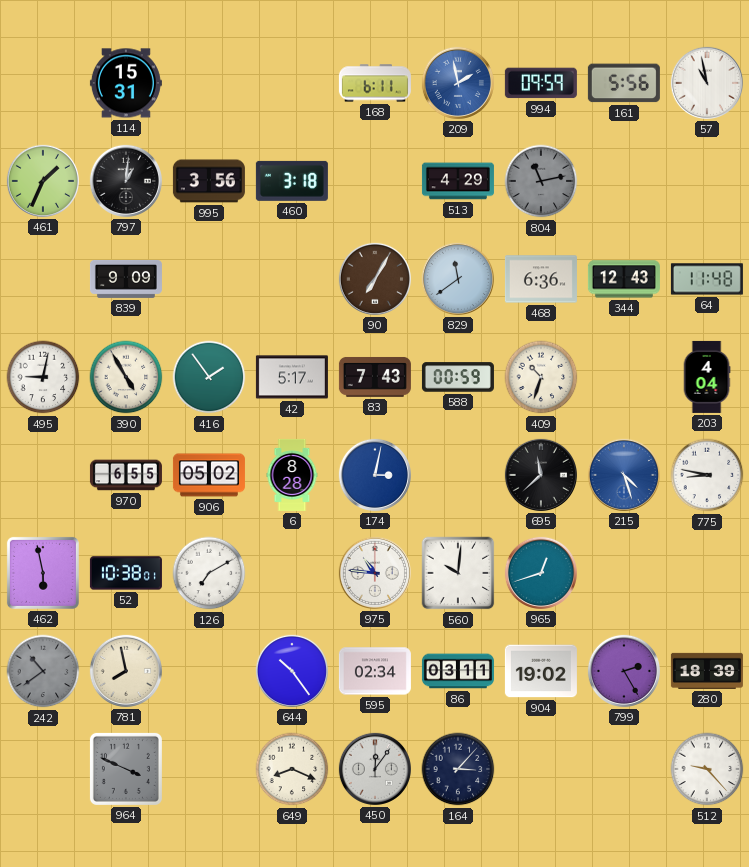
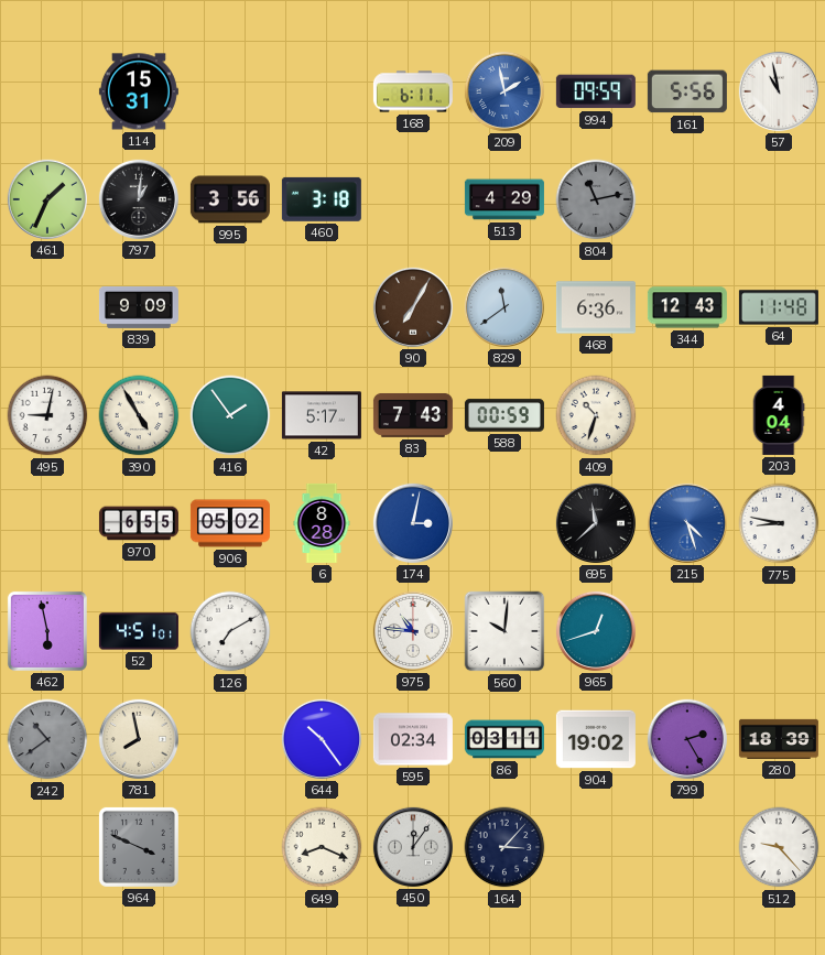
52: 10:38 -> 4:51 (139, 631)
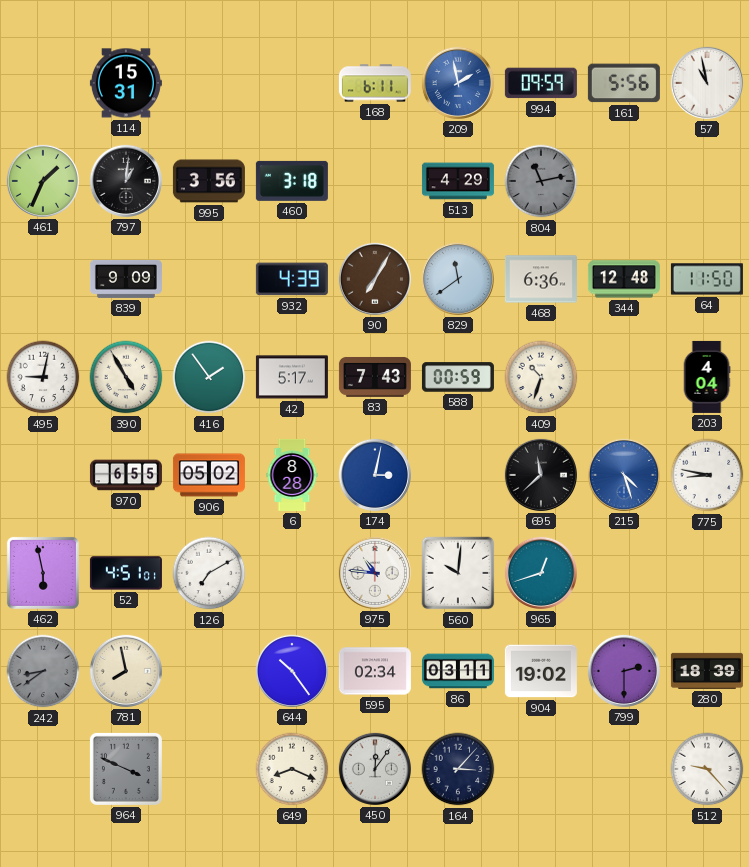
932: none -> 4:39 (292, 279)
344: 12:43 -> 12:48 (624, 279)
64: 11:48 -> 11:50 (707, 279)
242: 10:39 -> 8:39 (43, 671)
799: 2:25 -> 2:30 (624, 671)
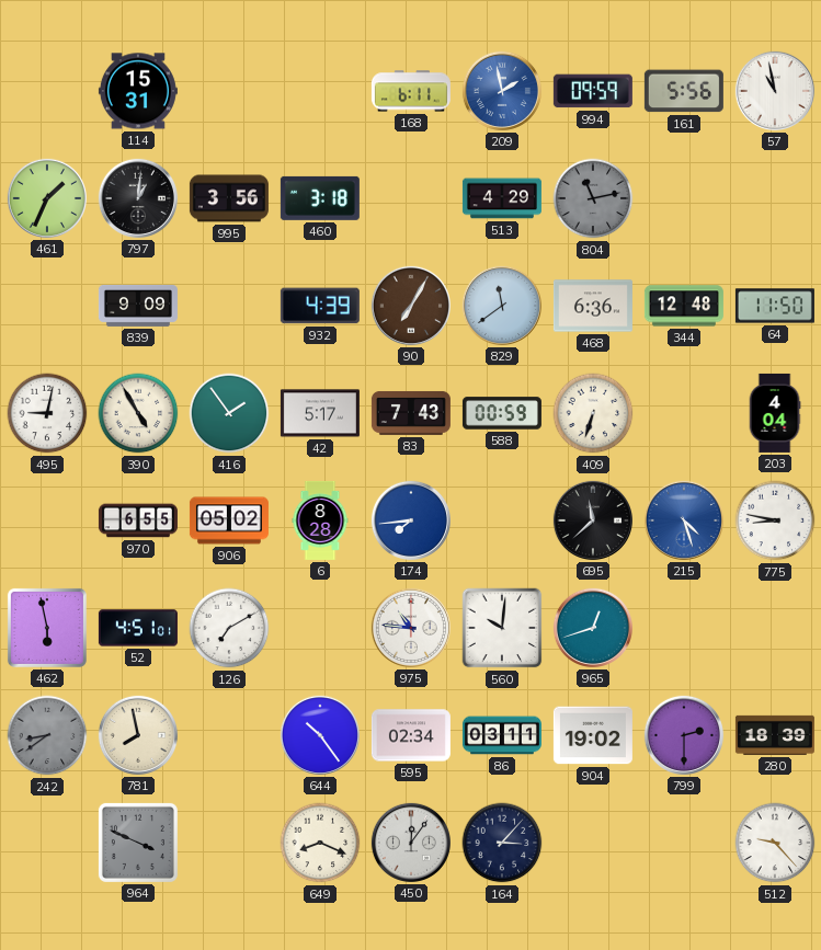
409: 10:33 -> 6:33 (593, 413)
174: 3:02 -> 7:44 (411, 520)
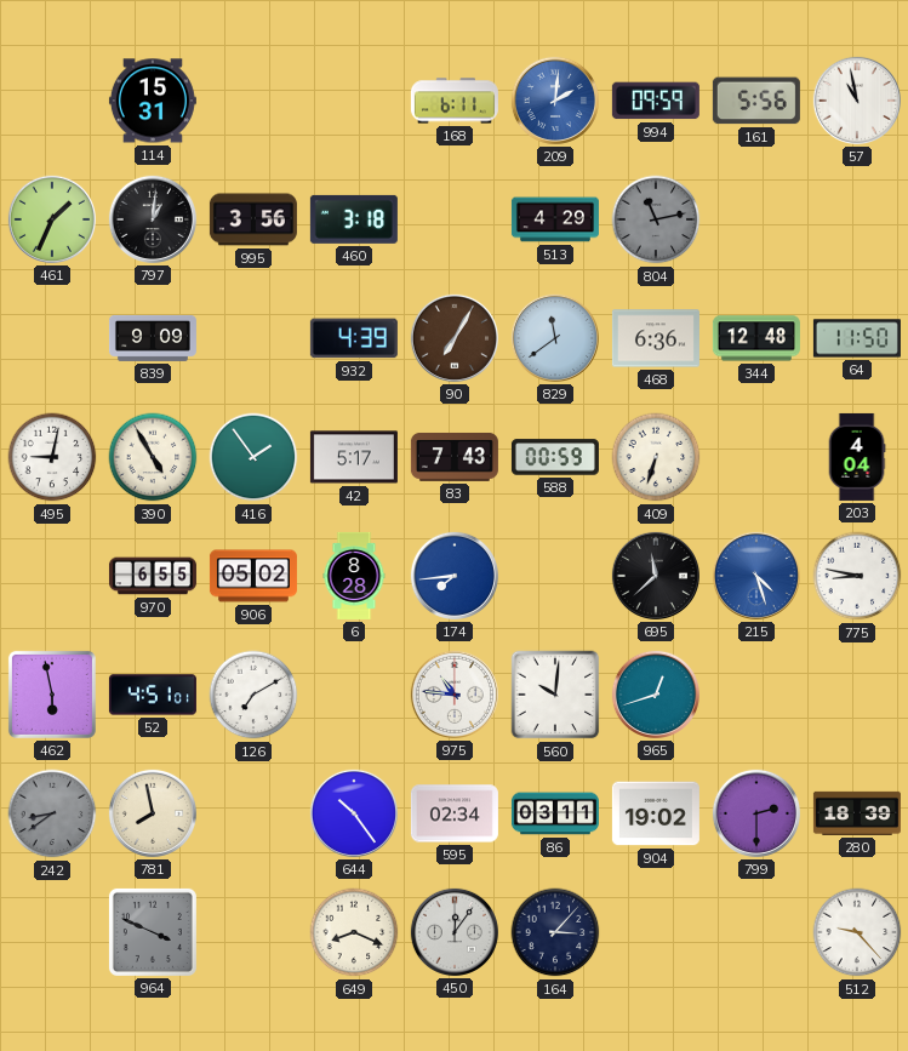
209: 1:58 -> 2:01 (555, 101)
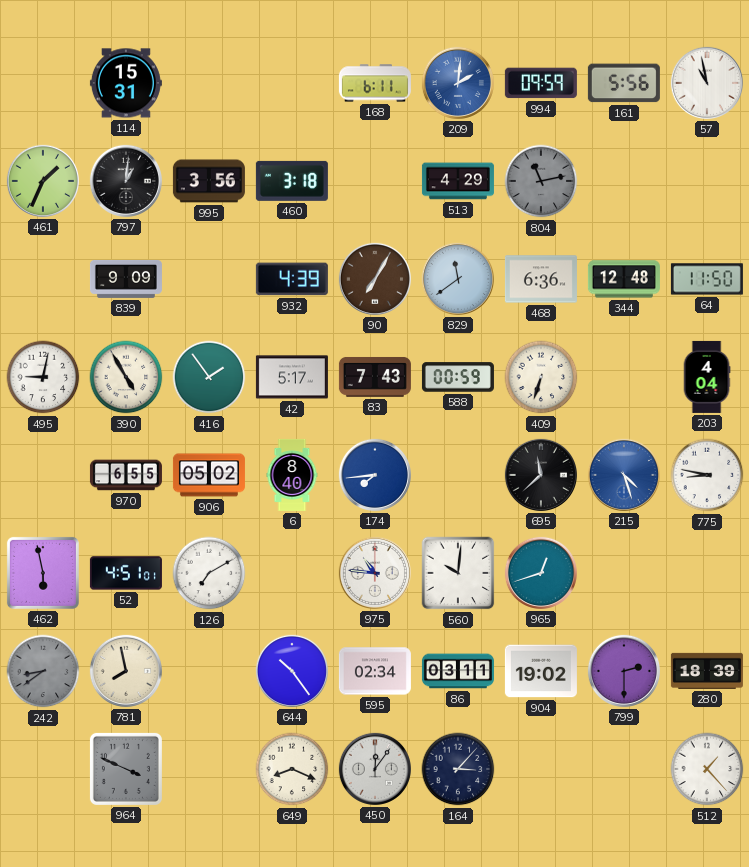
6: 8:28 -> 8:40 (292, 475)
512: 9:23 -> 1:23 (707, 769)
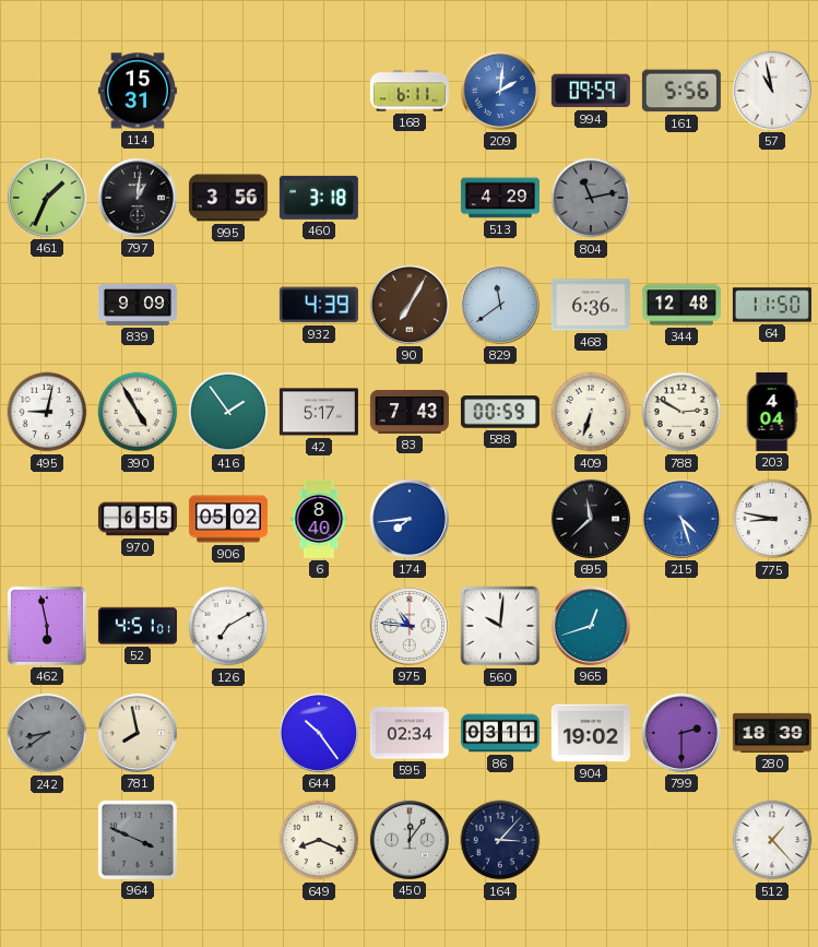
788: none -> 2:50 (681, 412)
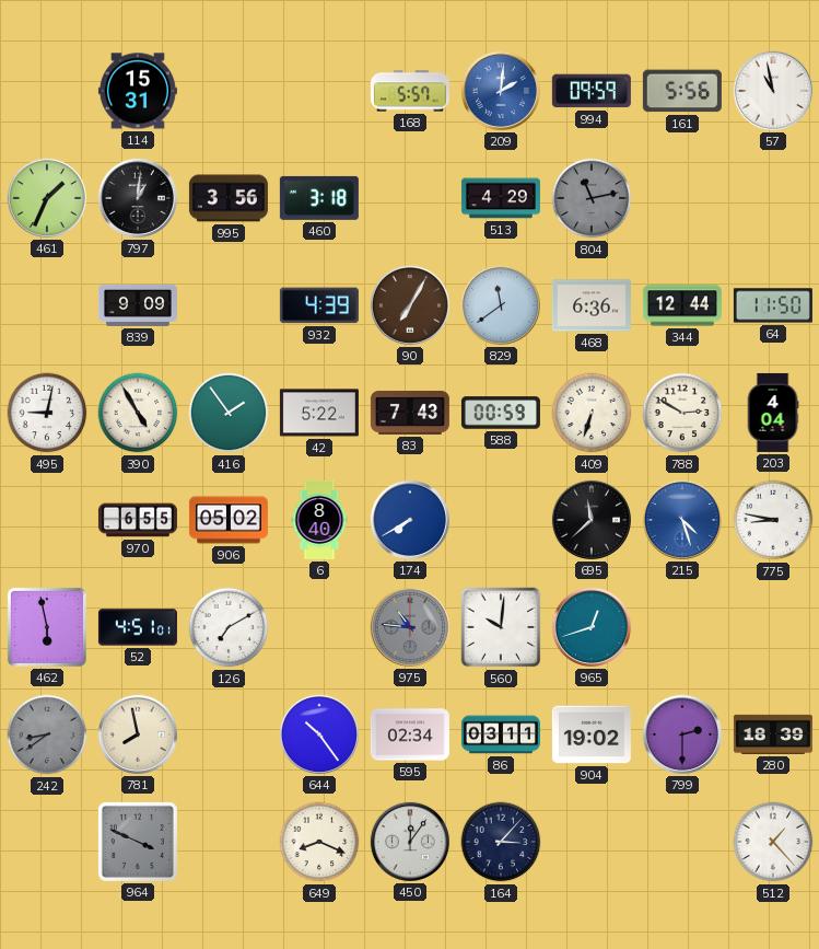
168: 6:11 -> 5:57 (410, 91)
344: 12:48 -> 12:44 (682, 305)
42: 5:17 -> 5:22 (319, 413)
174: 7:44 -> 7:40 (410, 520)
975 dial: white -> grey (410, 627)
